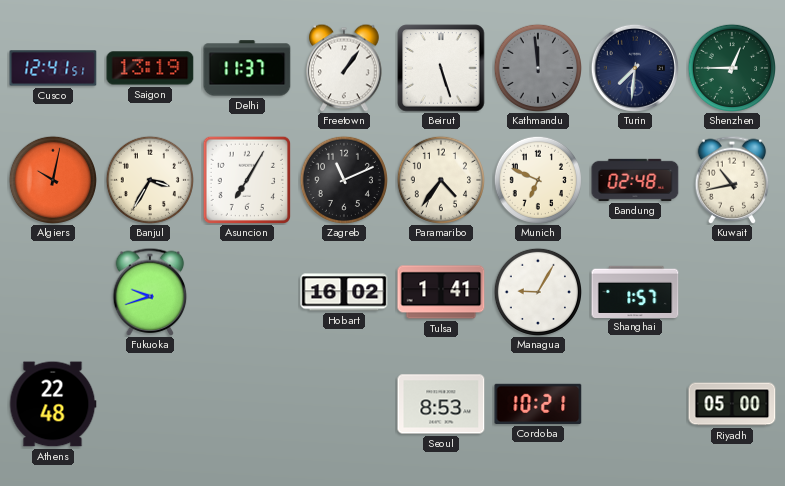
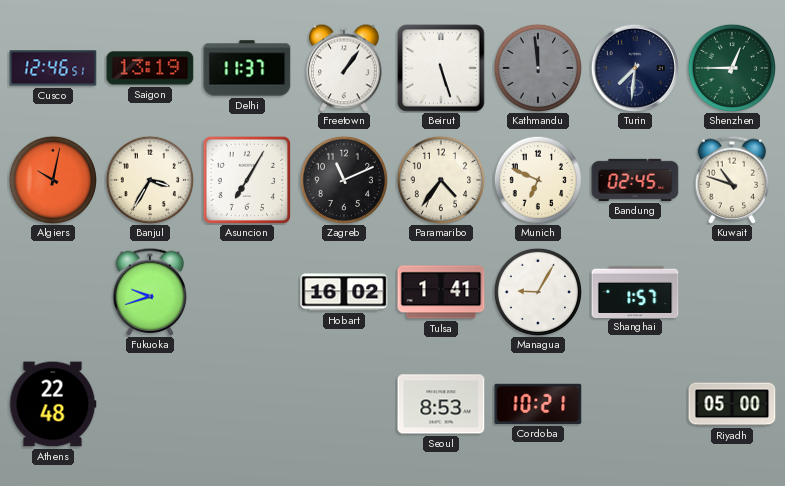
Cusco: 12:41 -> 12:46 (53, 68)
Bandung: 02:48 -> 02:45 (635, 180)
Kuwait: 10:43 -> 10:48 (732, 180)
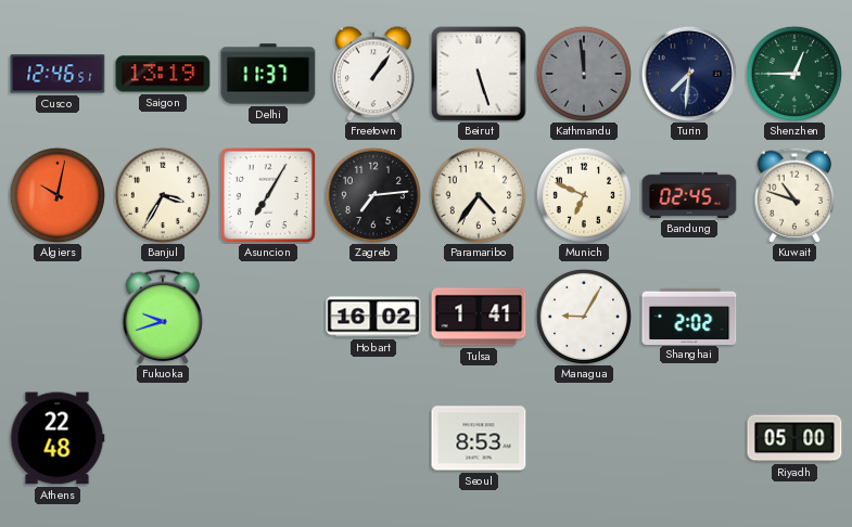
Zagreb: 11:11 -> 7:14 (372, 194)
Shanghai: 1:57 -> 2:02 (689, 316)
Cordoba: 10:21 -> none (538, 404)
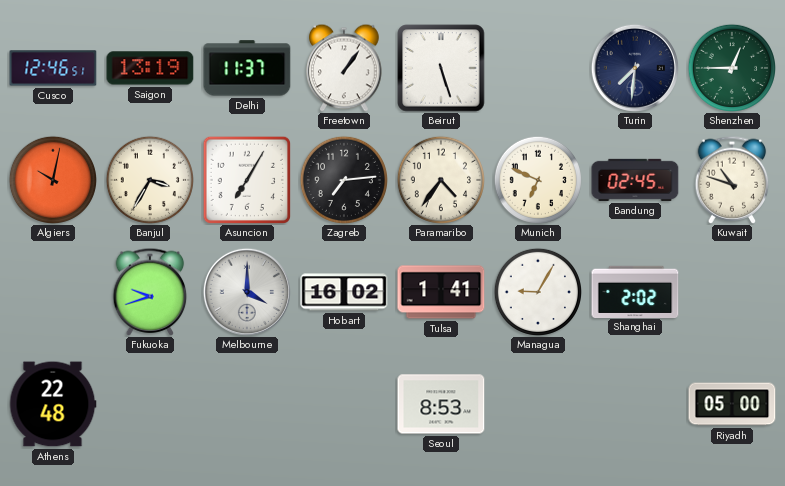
Kathmandu: 11:59 -> none (583, 73)
Melbourne: none -> 4:00 (247, 292)
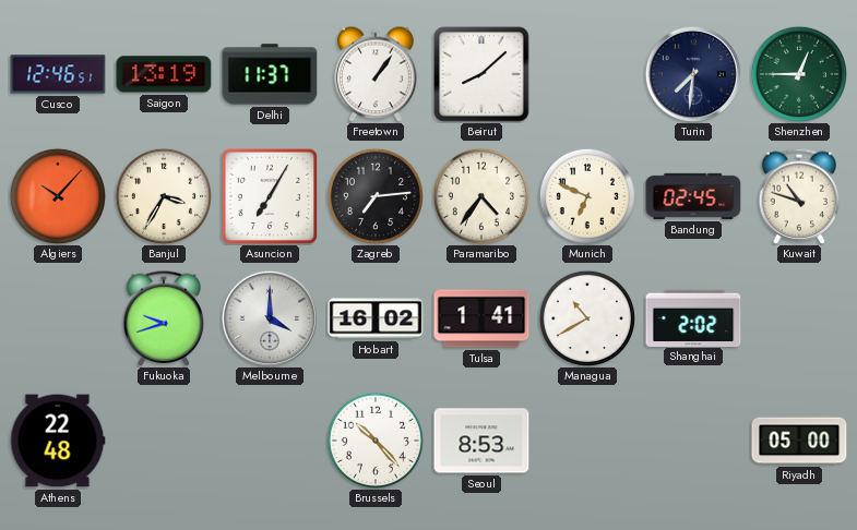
Beirut: 5:27 -> 8:08 (481, 74)
Algiers: 10:02 -> 10:07 (57, 195)
Managua: 9:05 -> 10:40 (586, 317)
Brussels: none -> 10:23 (374, 439)
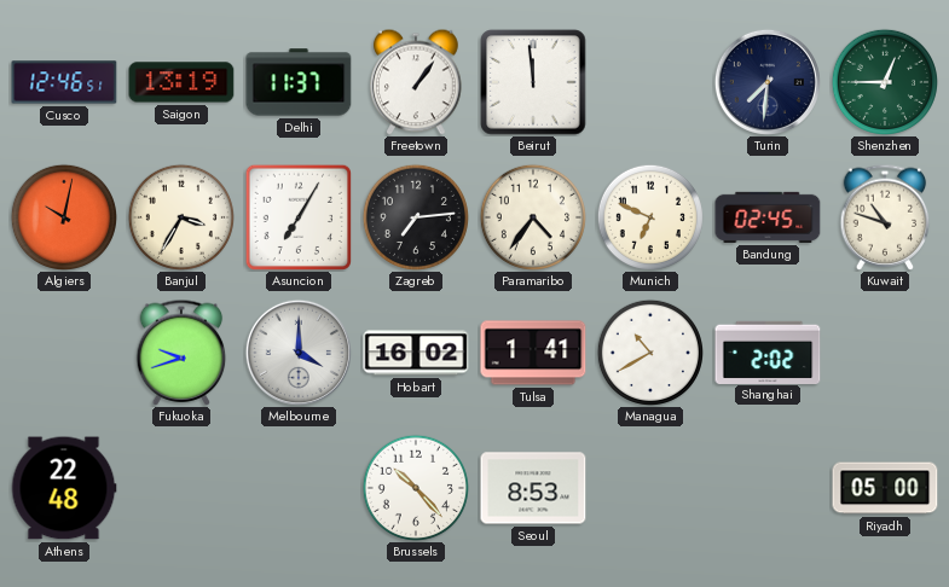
Beirut: 8:08 -> 11:59 (533, 82)
Algiers: 10:07 -> 10:02 (63, 216)
